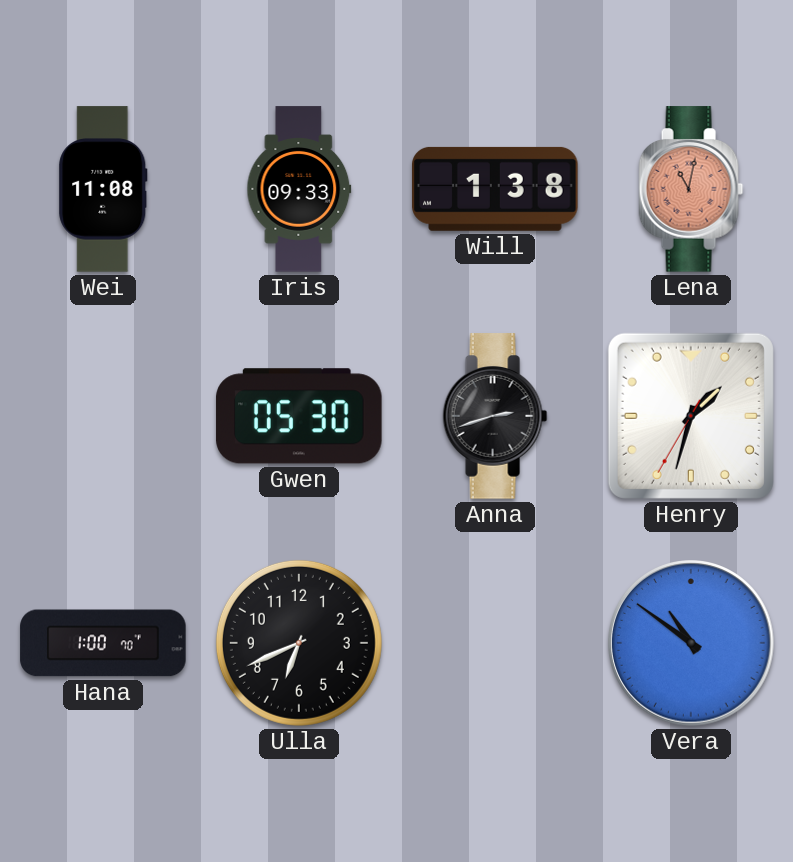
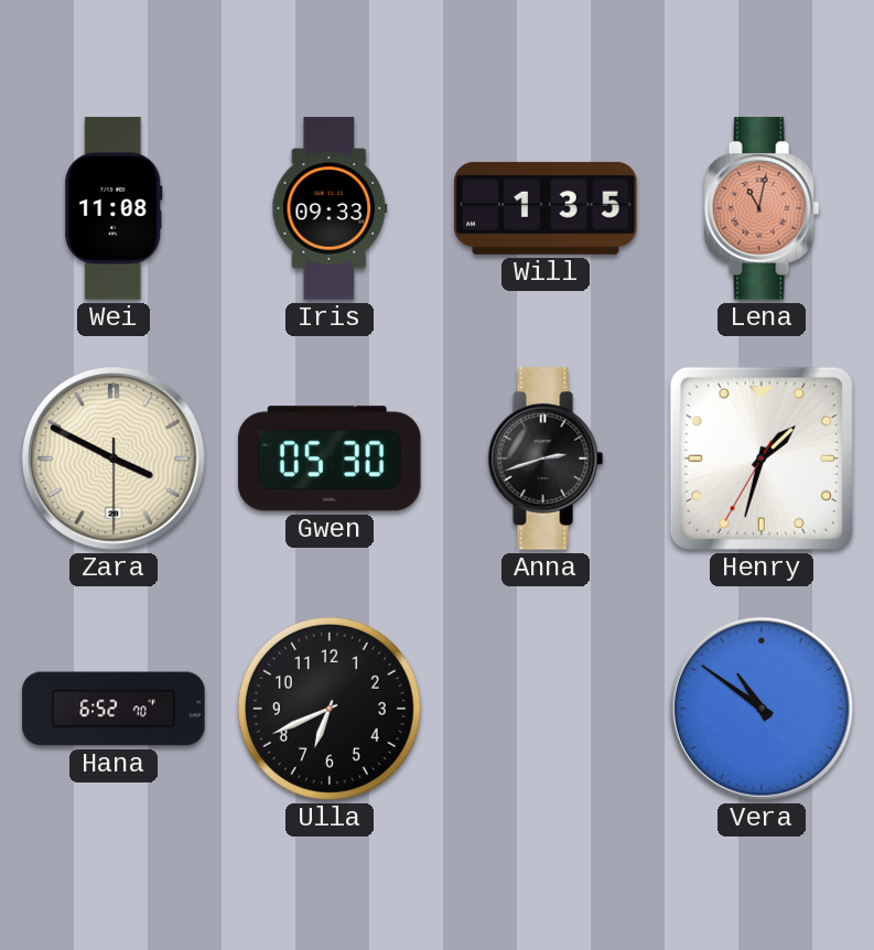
Will: 1:38 -> 1:35 (546, 208)
Zara: none -> 3:49 (114, 458)
Hana: 1:00 -> 6:52 (114, 709)
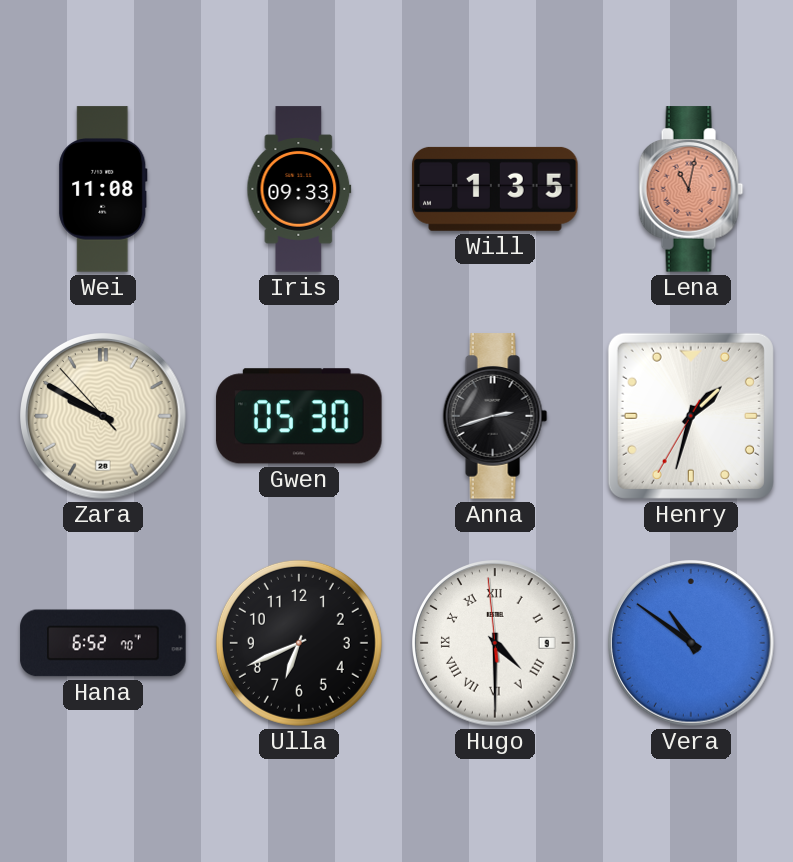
Zara: 3:49 -> 9:49 (103, 416)
Hugo: none -> 4:29 (495, 643)
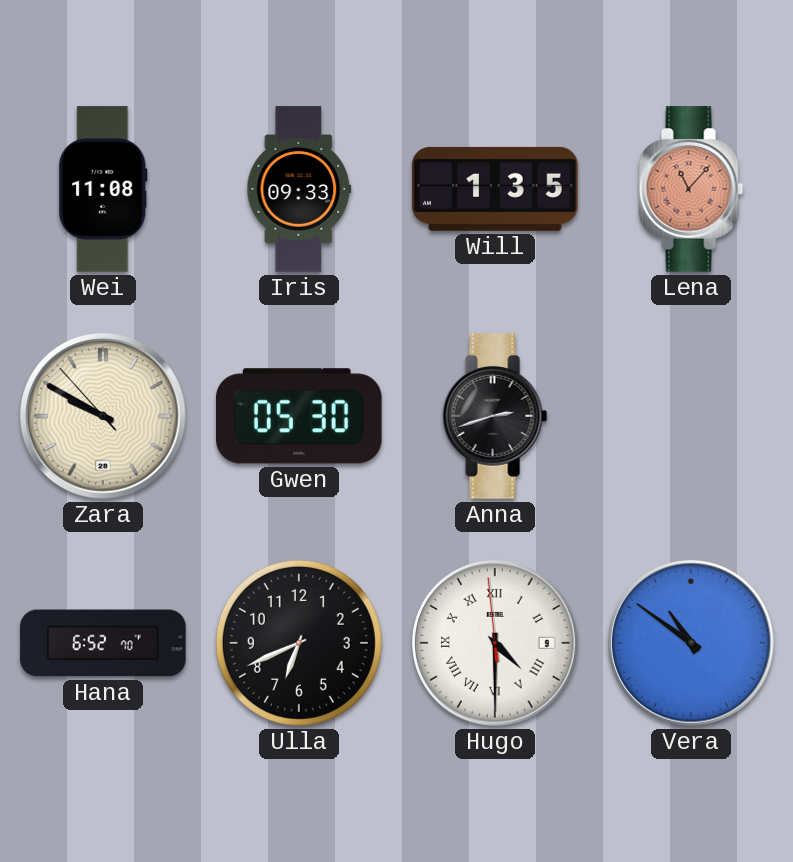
Lena: 11:02 -> 11:07 (691, 189)
Henry: 1:32 -> none (691, 416)
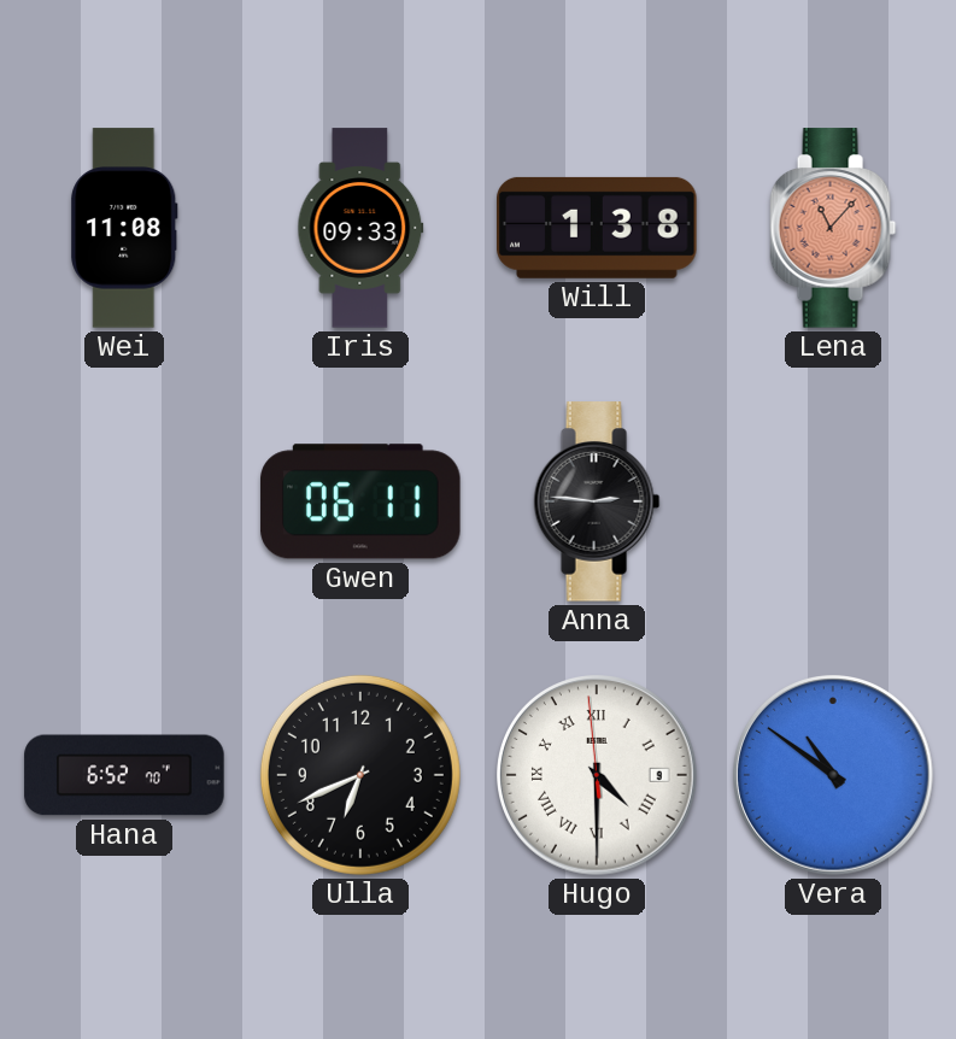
Will: 1:35 -> 1:38 (597, 228)
Zara: 9:49 -> none (103, 416)
Gwen: 05:30 -> 06:11 (360, 501)
Anna: 2:42 -> 2:46 (597, 501)
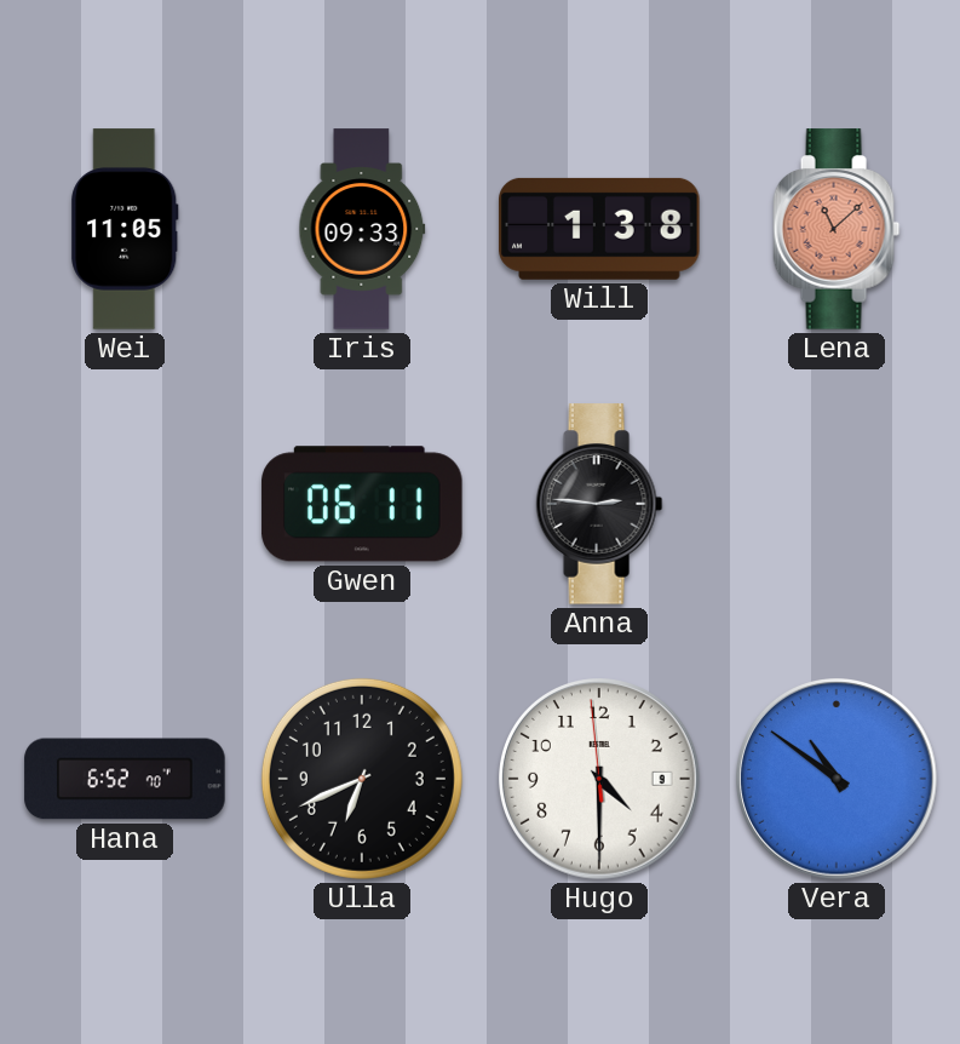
Wei: 11:08 -> 11:05 (125, 229)
Lena: 11:07 -> 11:08 (837, 229)
Hugo numerals: Roman -> Arabic (599, 779)
